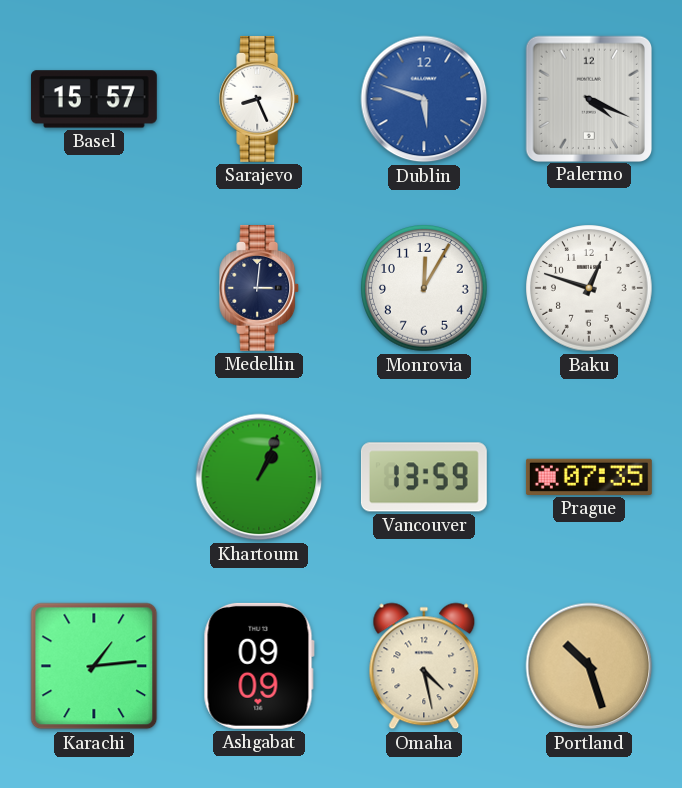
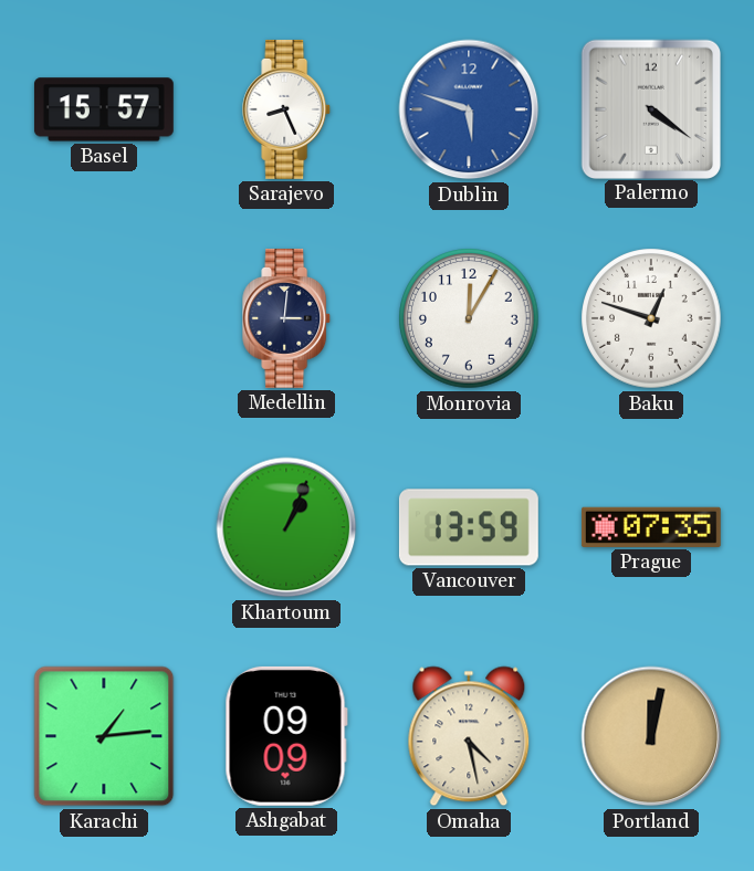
Palermo: 4:19 -> 4:21 (650, 108)
Portland: 10:27 -> 12:02 (651, 736)
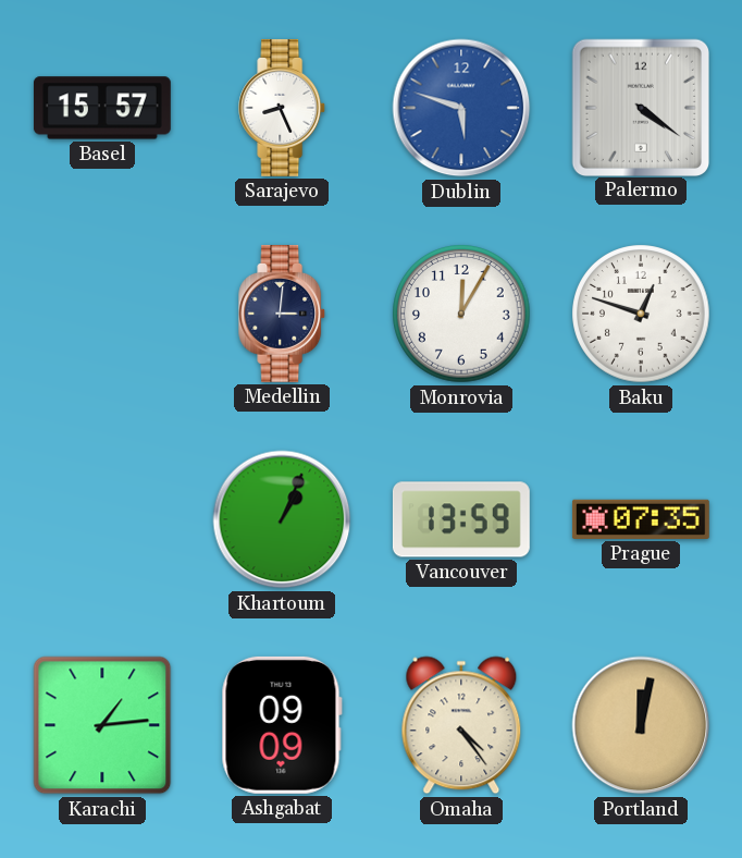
Omaha: 4:28 -> 4:24 (461, 725)
